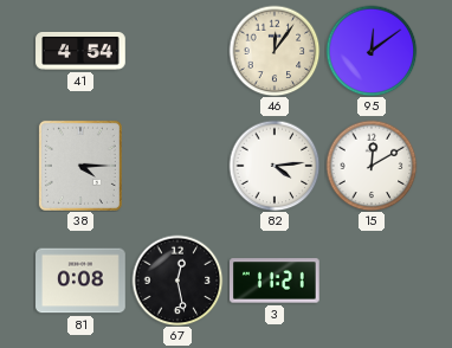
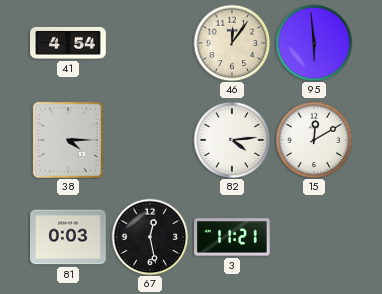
95: 12:09 -> 5:59 (314, 43)
81: 0:08 -> 0:03 (68, 237)
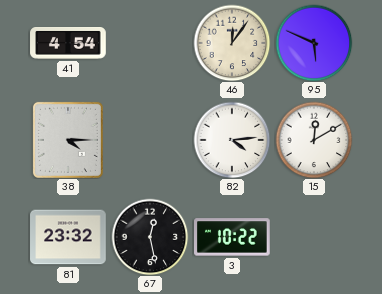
95: 5:59 -> 5:49 (314, 43)
81: 0:03 -> 23:32 (68, 237)
3: 11:21 -> 10:22 (232, 237)
